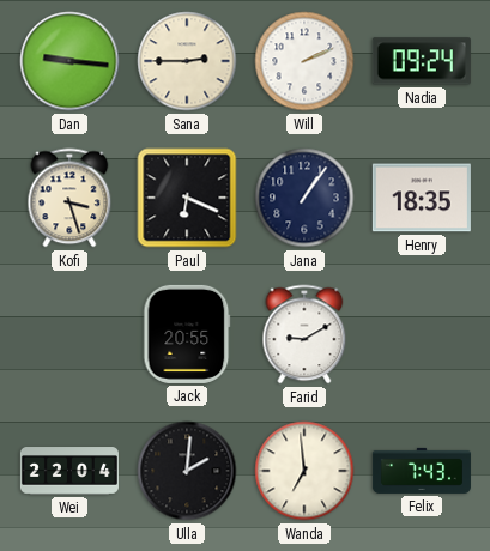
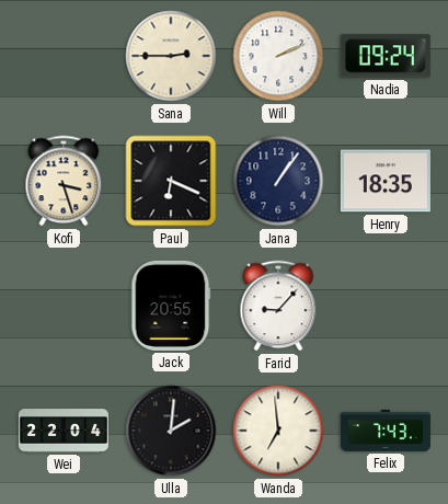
Dan: 9:16 -> none (69, 61)
Farid: 9:10 -> 9:07 (278, 306)
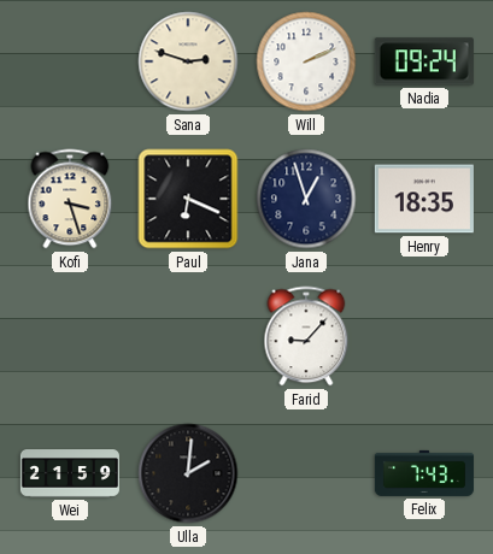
Sana: 2:45 -> 2:48 (188, 61)
Jana: 1:06 -> 12:57 (306, 199)
Jack: 20:55 -> none (171, 306)
Wei: 22:04 -> 21:59 (70, 473)
Wanda: 6:59 -> none (278, 431)
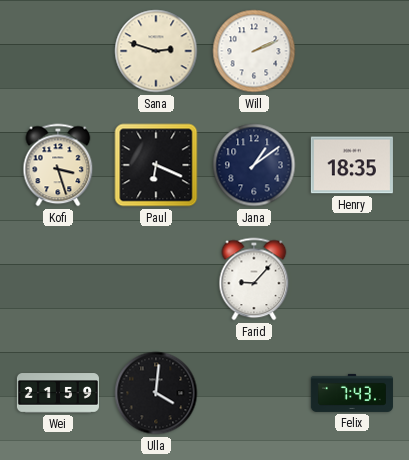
Nadia: 09:24 -> none (424, 61)
Jana: 12:57 -> 1:09 (254, 165)
Ulla: 2:01 -> 4:01 (156, 393)
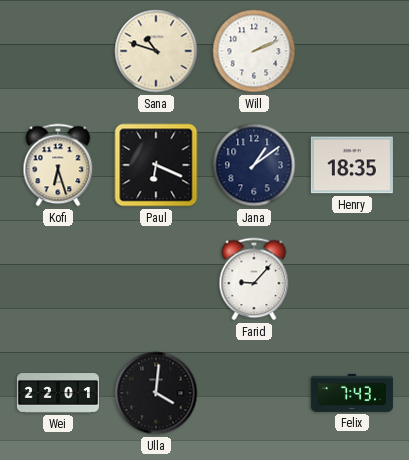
Sana: 2:48 -> 10:48 (156, 51)
Kofi: 3:27 -> 6:27 (58, 165)
Wei: 21:59 -> 22:01 (58, 393)
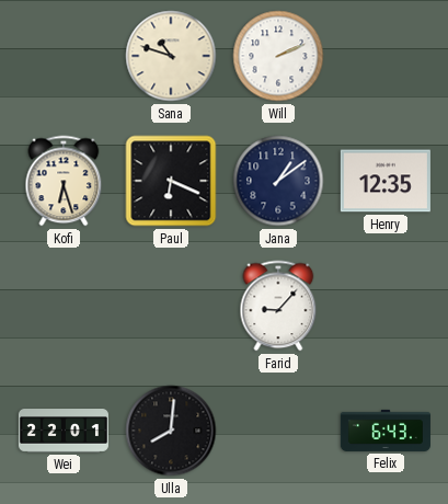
Henry: 18:35 -> 12:35 (386, 181)
Ulla: 4:01 -> 8:01 (171, 431)
Felix: 7:43 -> 6:43 (386, 431)
